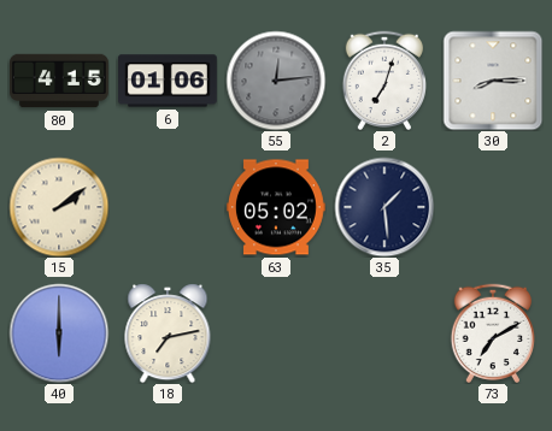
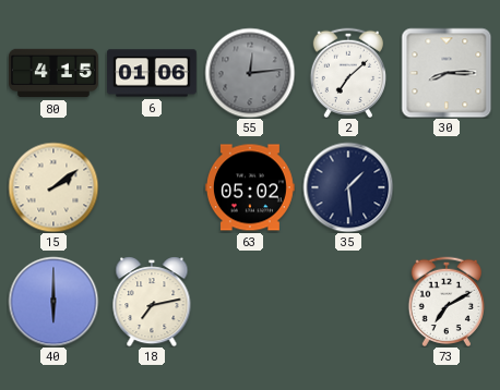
2: 7:03 -> 7:08 (347, 73)
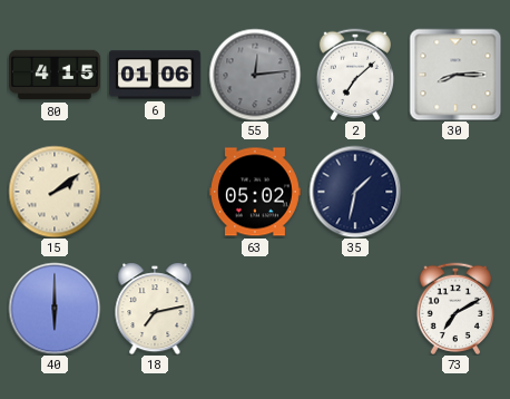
35: 1:29 -> 1:32 (355, 192)
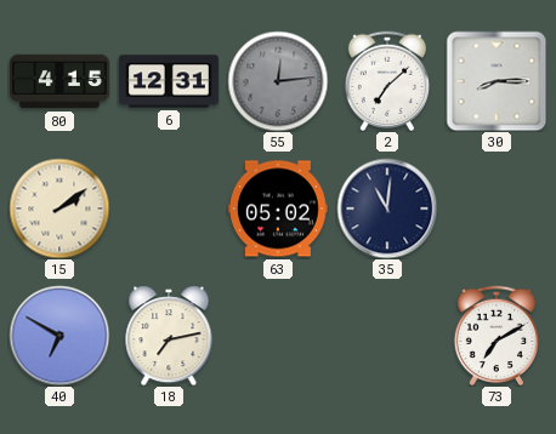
6: 01:06 -> 12:31 (169, 81)
35: 1:32 -> 11:01 (387, 209)
40: 6:00 -> 6:50 (59, 336)
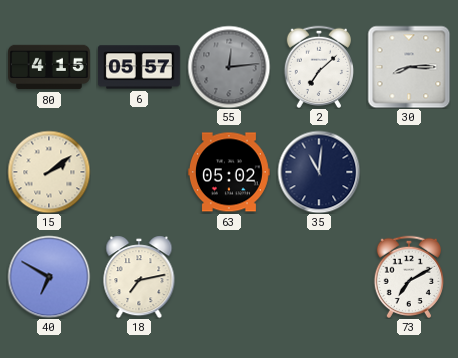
6: 12:31 -> 05:57 (139, 67)
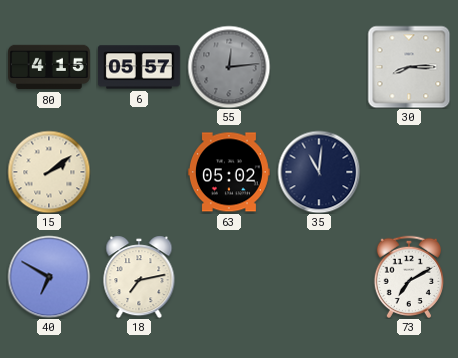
2: 7:08 -> none (318, 67)
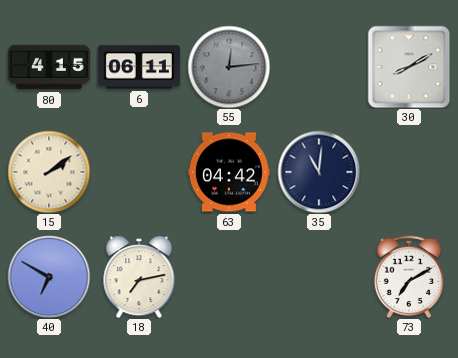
6: 05:57 -> 06:11 (139, 67)
30: 8:15 -> 8:10 (409, 67)
63: 05:02 -> 04:42 (229, 172)
